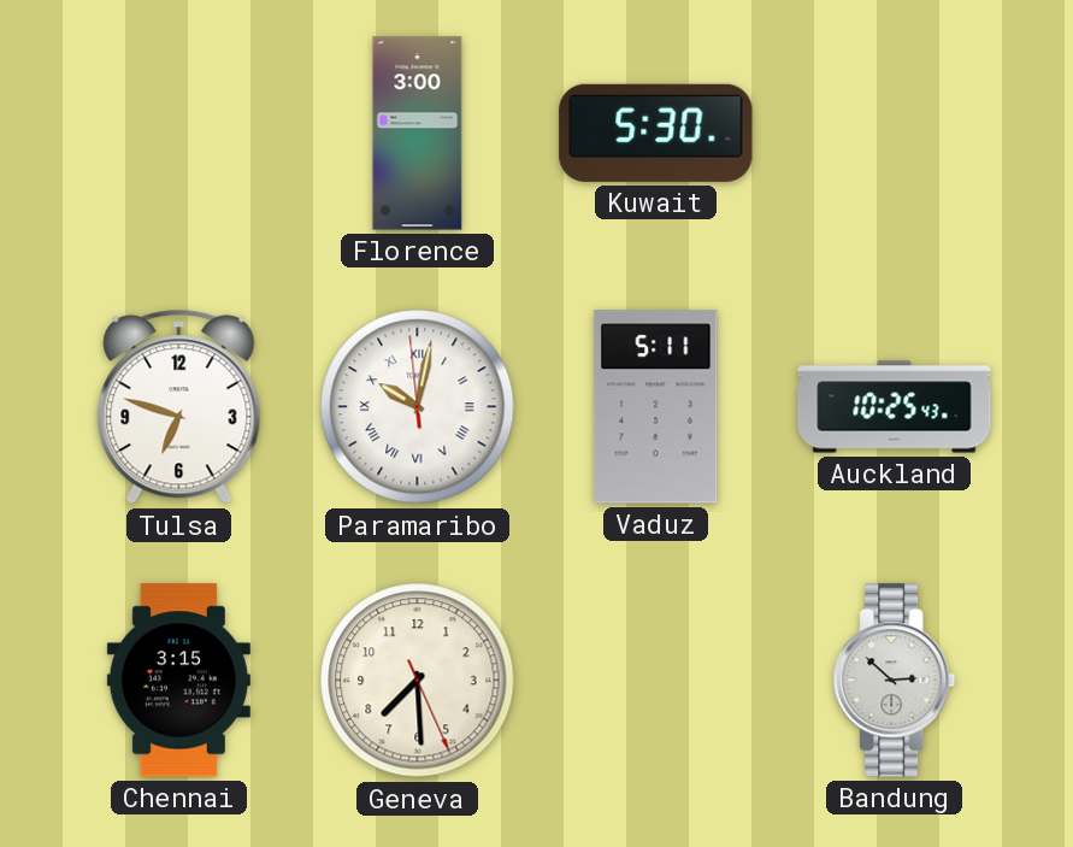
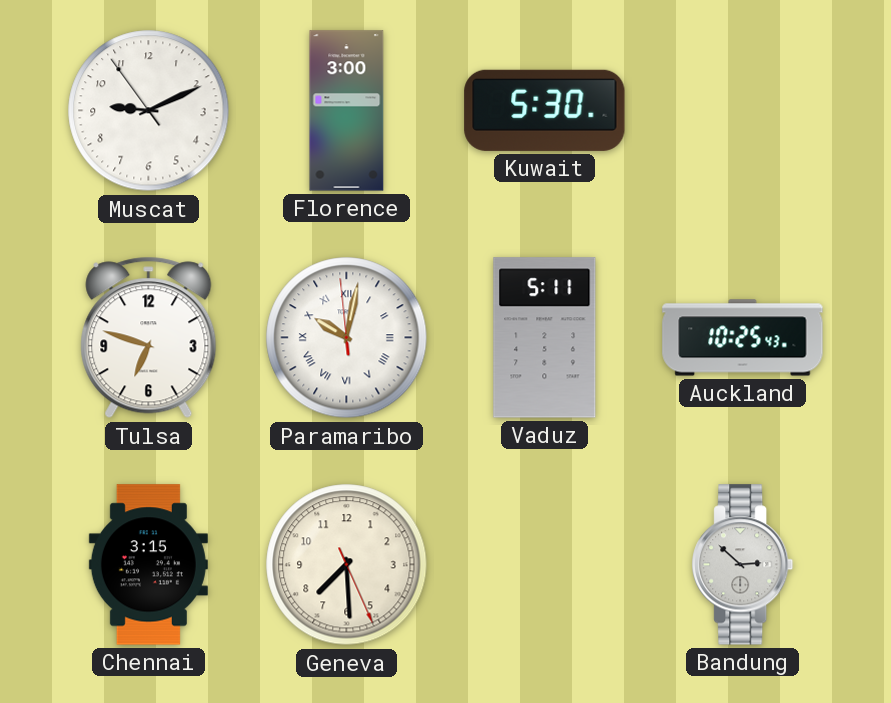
Muscat: none -> 9:10 (149, 111)
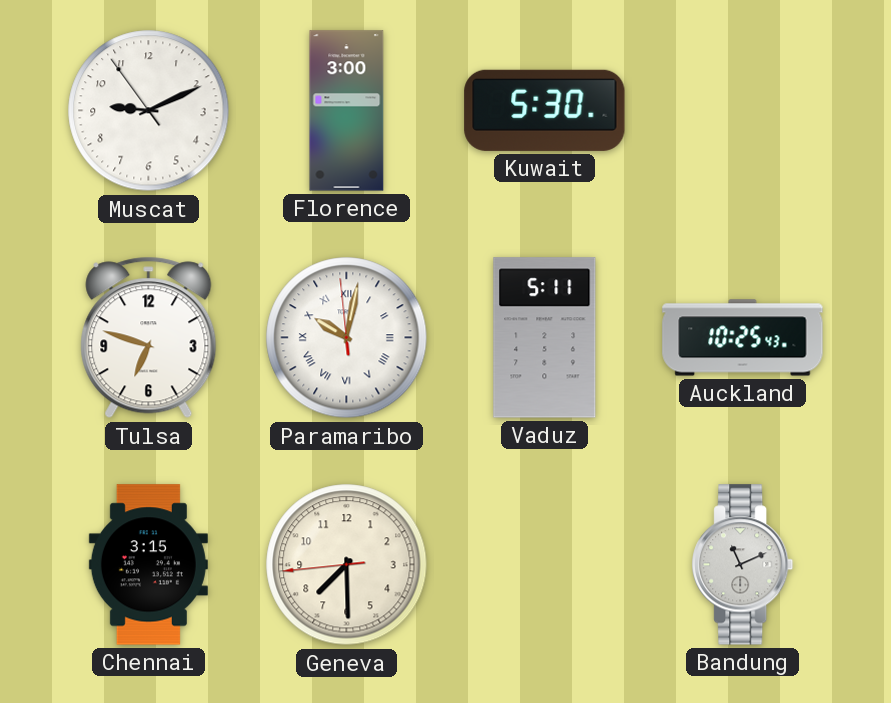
Geneva: 7:29:26 -> 7:29:44 (347, 565)
Bandung: 2:52 -> 11:11 (743, 565)
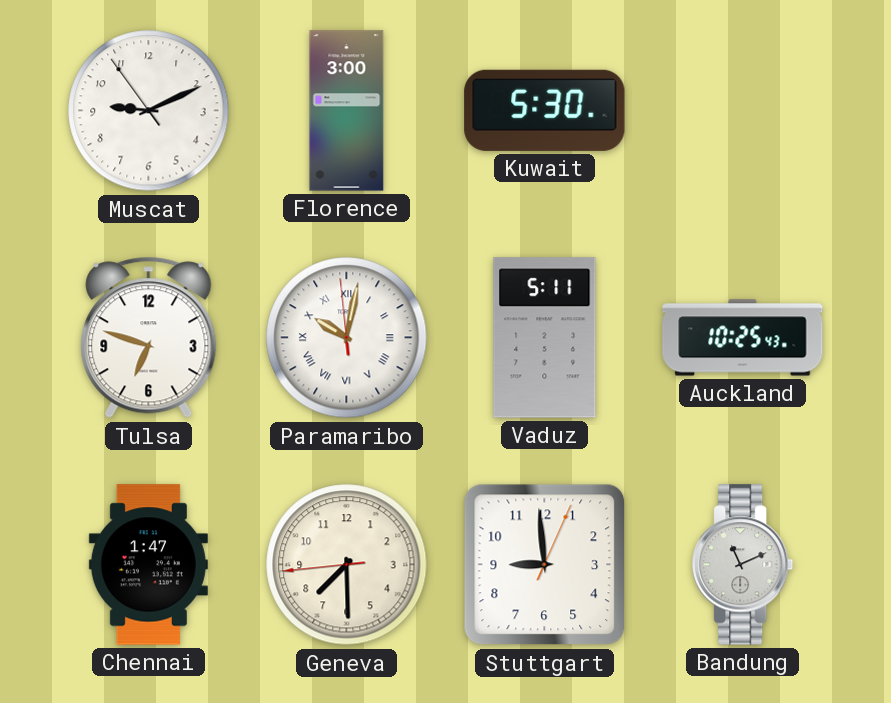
Chennai: 3:15 -> 1:47 (148, 565)
Stuttgart: none -> 8:59 (545, 565)
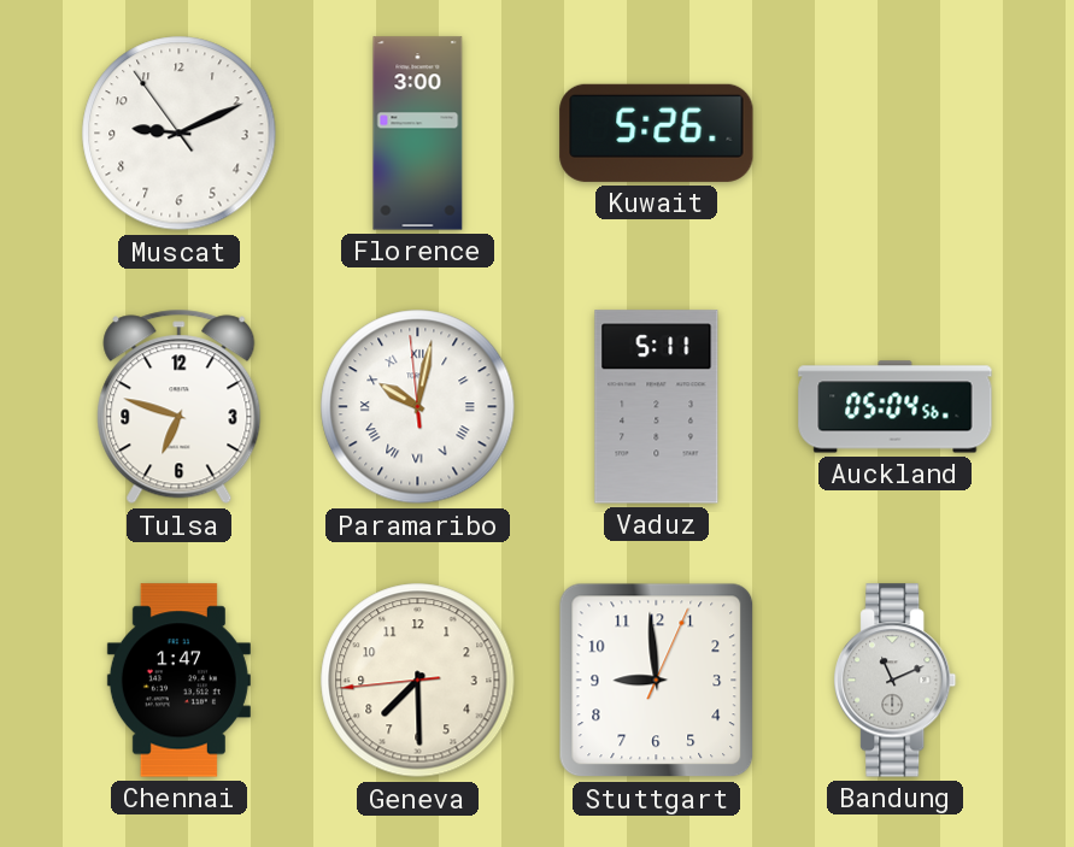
Kuwait: 5:30 -> 5:26 (657, 133)
Auckland: 10:25 -> 05:04 (896, 407)
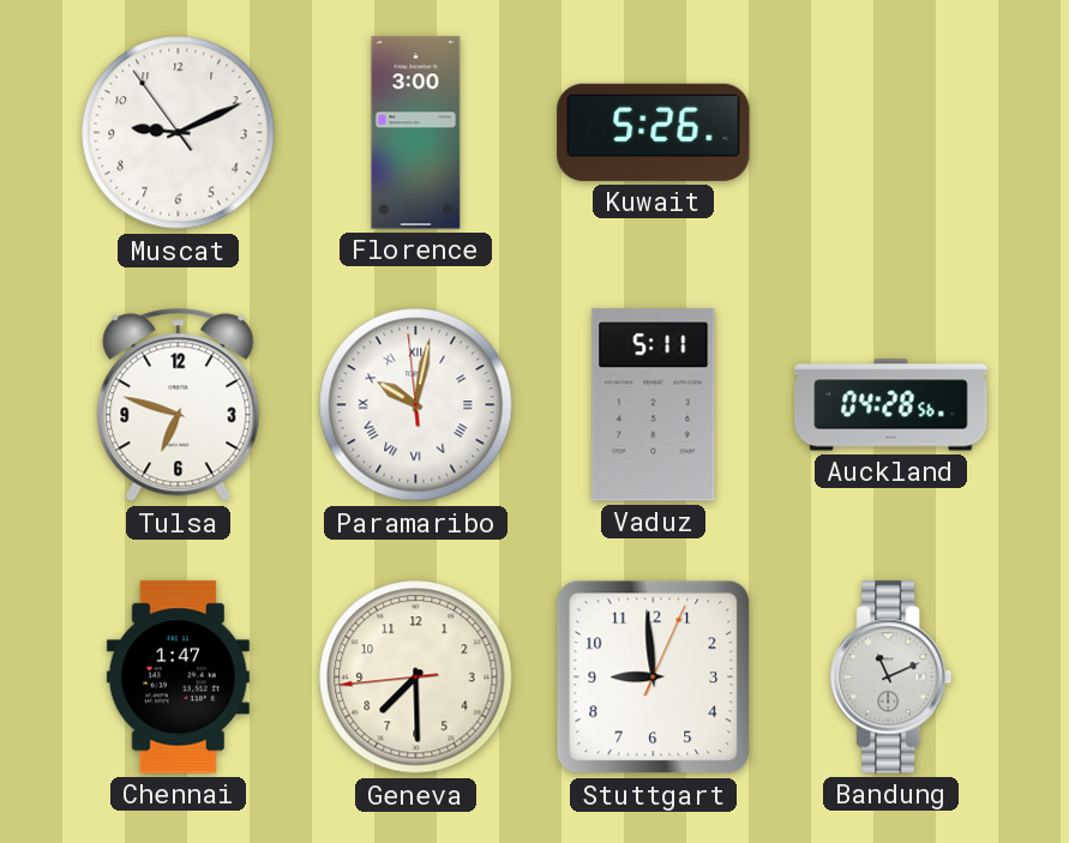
Auckland: 05:04 -> 04:28 (891, 405)
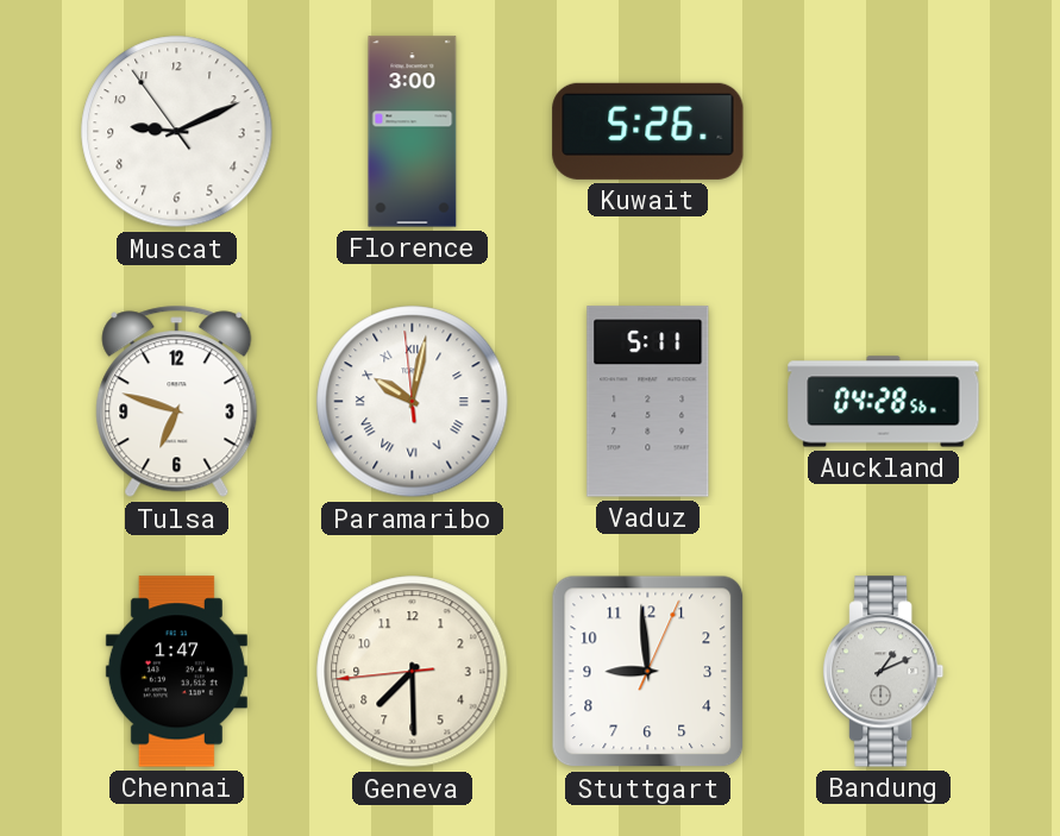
Bandung: 11:11 -> 1:11 (884, 672)
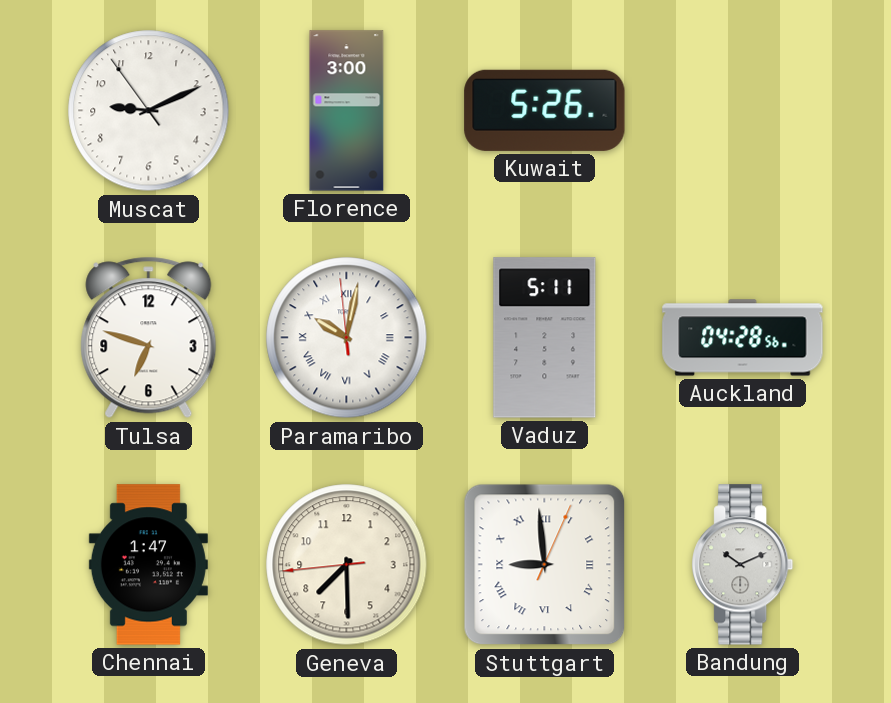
Stuttgart numerals: Arabic -> Roman (545, 565)
Bandung: 1:11 -> 10:11 (743, 565)
